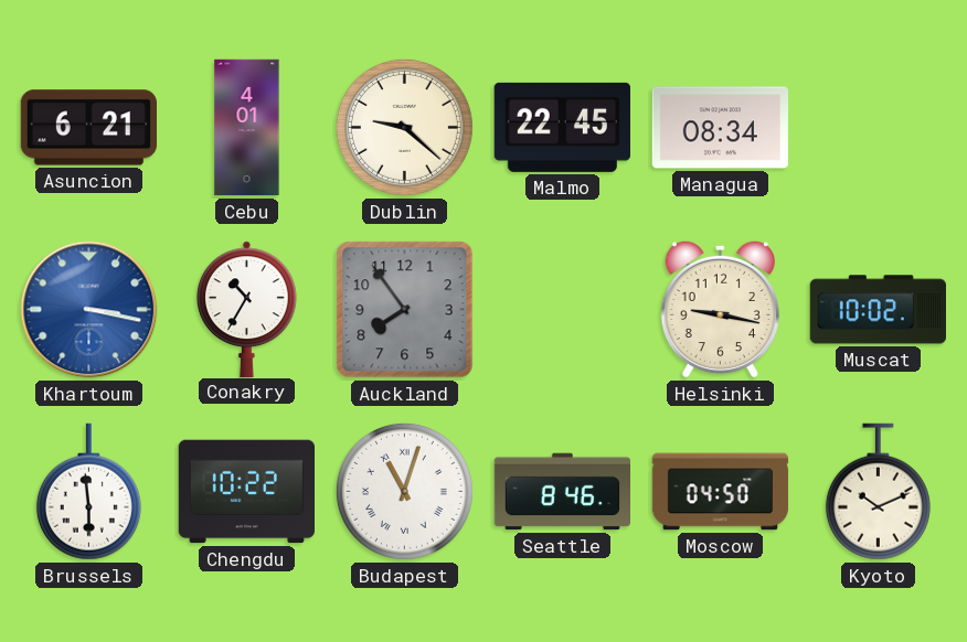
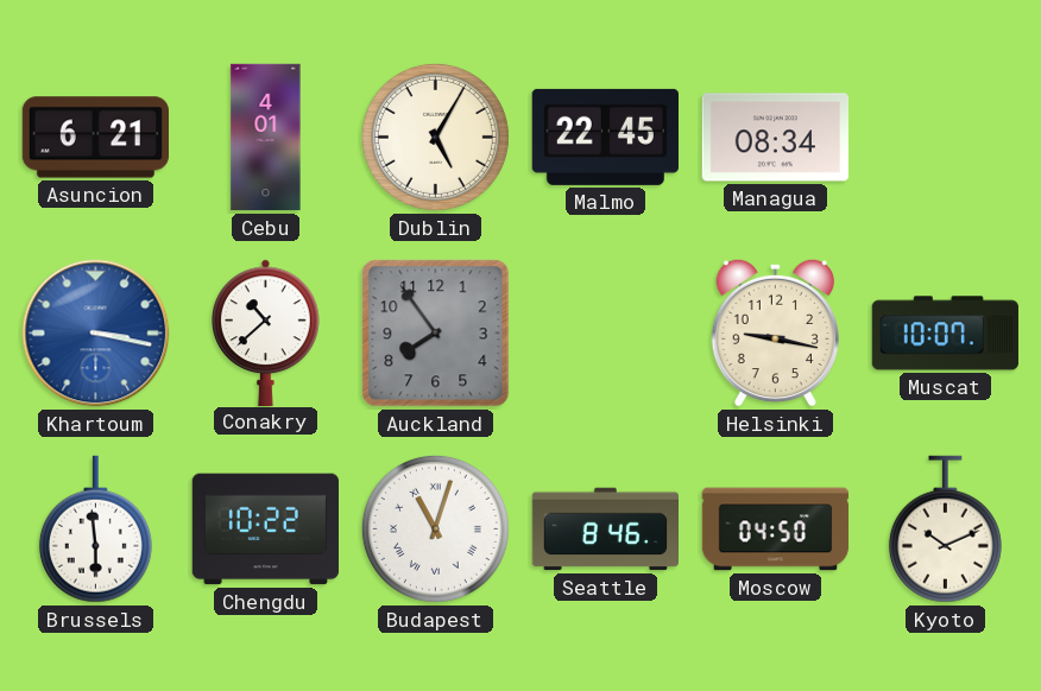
Dublin: 9:22 -> 5:05 (435, 137)
Conakry: 10:35 -> 10:38 (266, 332)
Muscat: 10:02 -> 10:07 (945, 334)
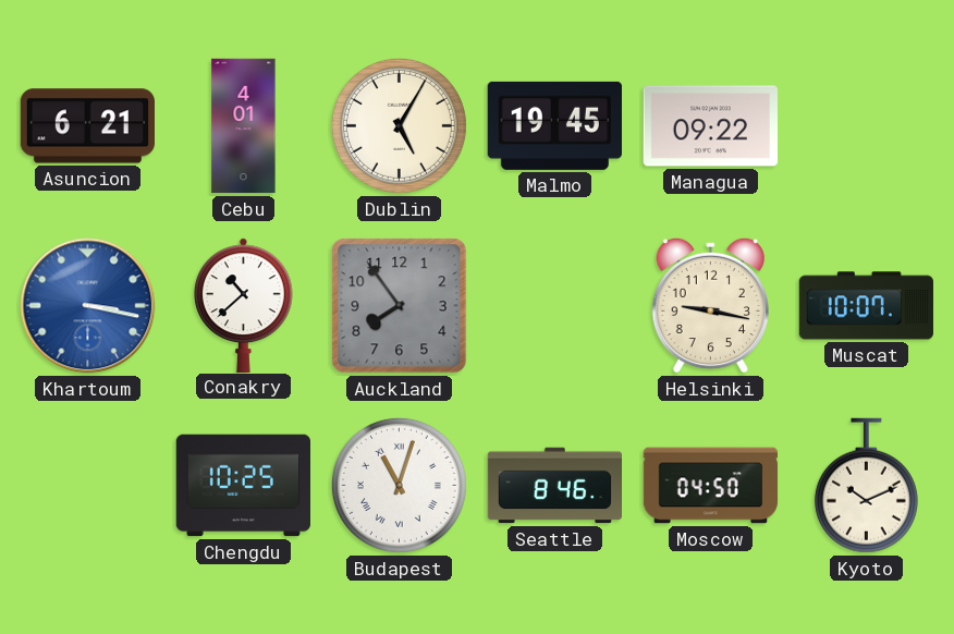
Malmo: 22:45 -> 19:45 (554, 125)
Managua: 08:34 -> 09:22 (710, 126)
Brussels: 5:59 -> none (95, 530)
Chengdu: 10:22 -> 10:25 (243, 486)
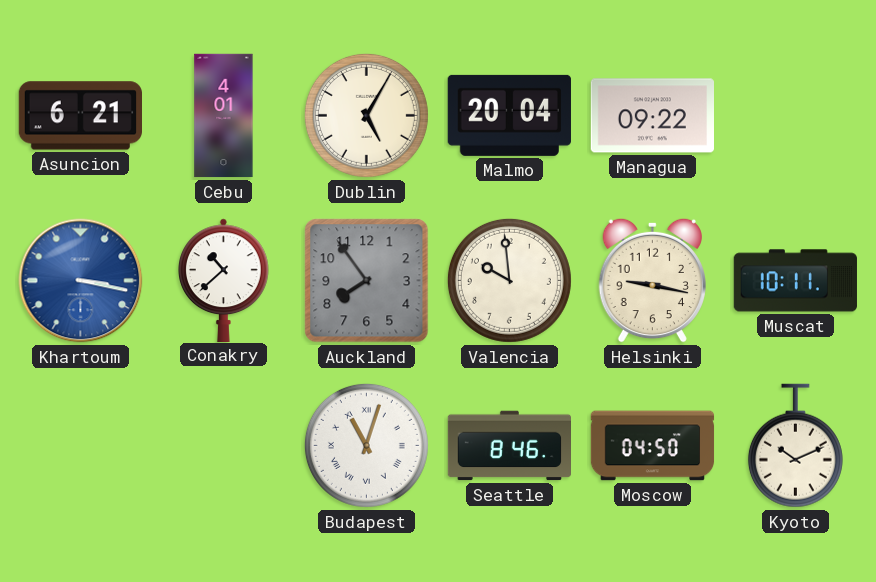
Malmo: 19:45 -> 20:04 (509, 115)
Valencia: none -> 9:59 (509, 280)
Muscat: 10:07 -> 10:11 (795, 281)
Chengdu: 10:25 -> none (243, 486)
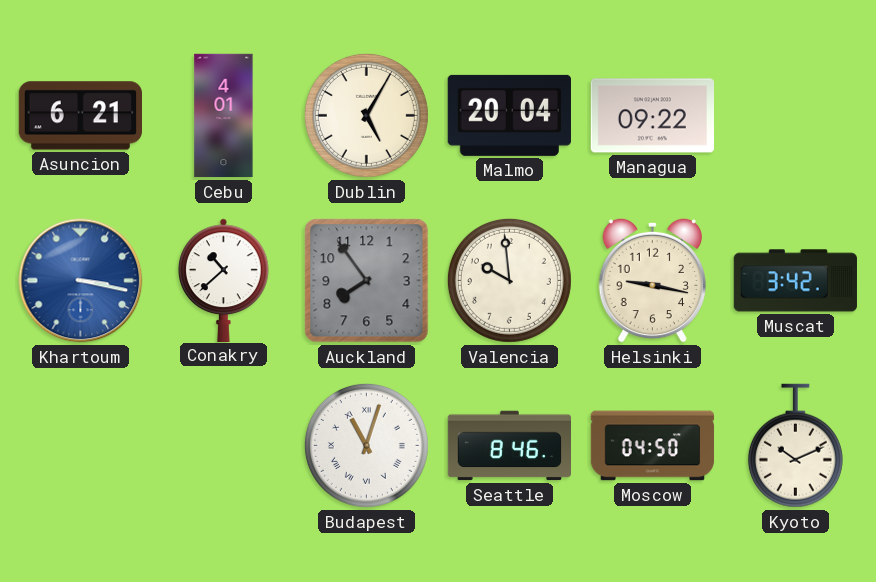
Muscat: 10:11 -> 3:42 (795, 281)
